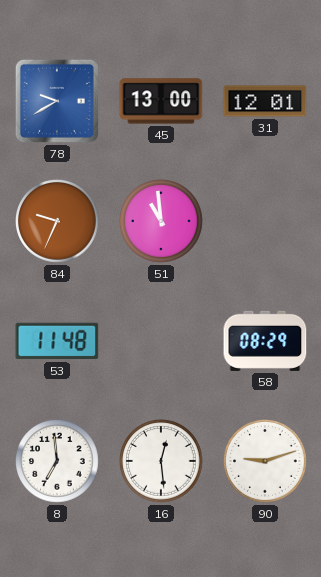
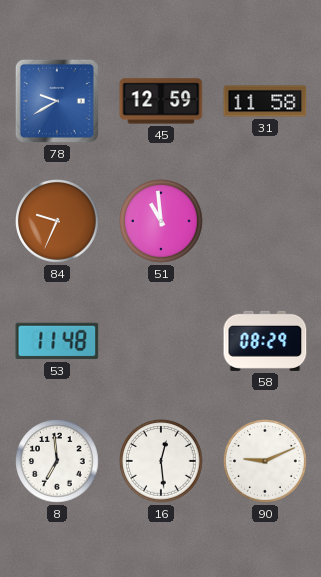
45: 13:00 -> 12:59 (161, 101)
31: 12:01 -> 11:58 (265, 101)
90: 9:12 -> 9:11 (265, 461)
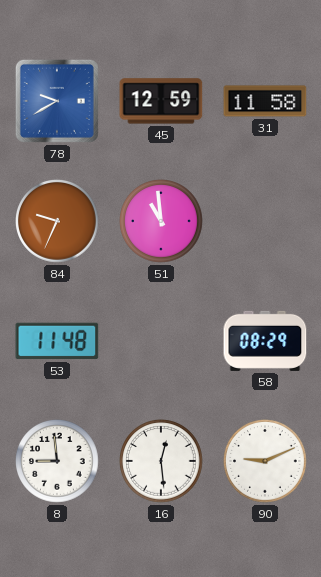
8: 6:59 -> 8:59 (57, 461)
